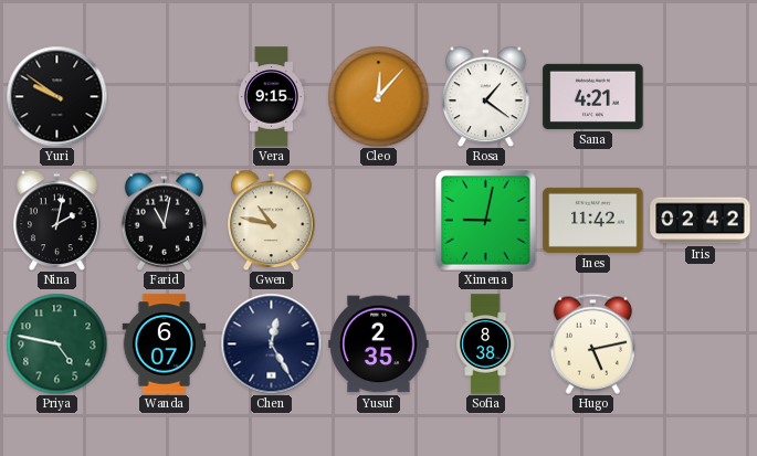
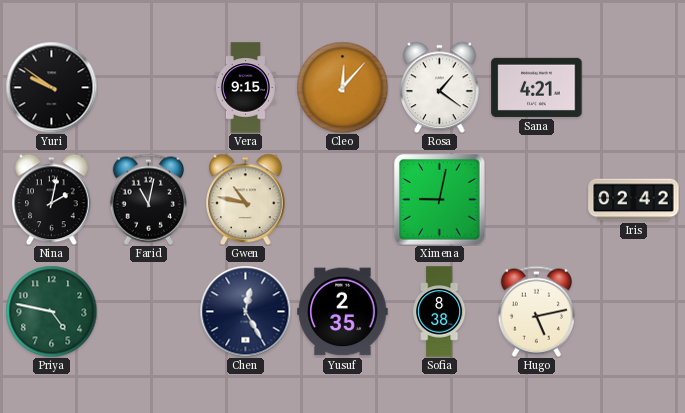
Ines: 11:42 -> none (593, 220)
Wanda: 6:07 -> none (165, 344)
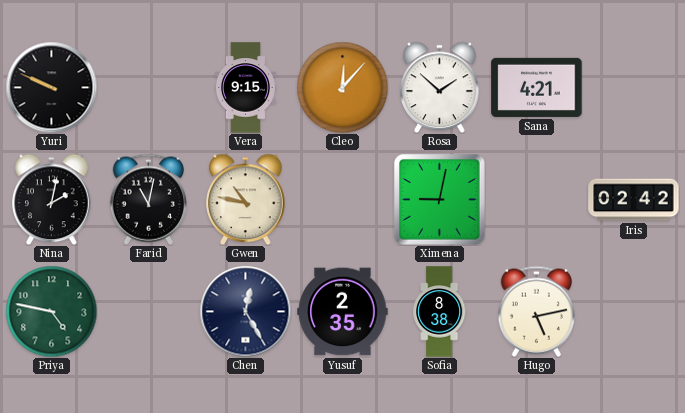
Yuri: 9:51 -> 9:49 (51, 87)
Rosa: 1:21 -> 1:52 (440, 87)
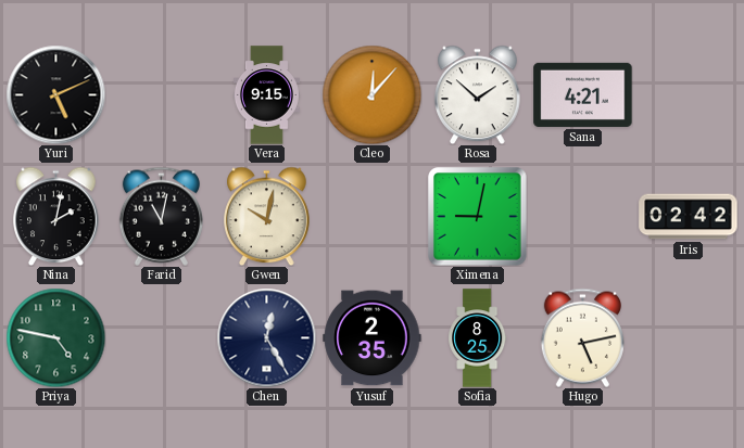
Yuri: 9:49 -> 5:11 (55, 94)
Gwen: 10:47 -> 10:02 (267, 216)
Sofia: 8:38 -> 8:25 (478, 338)
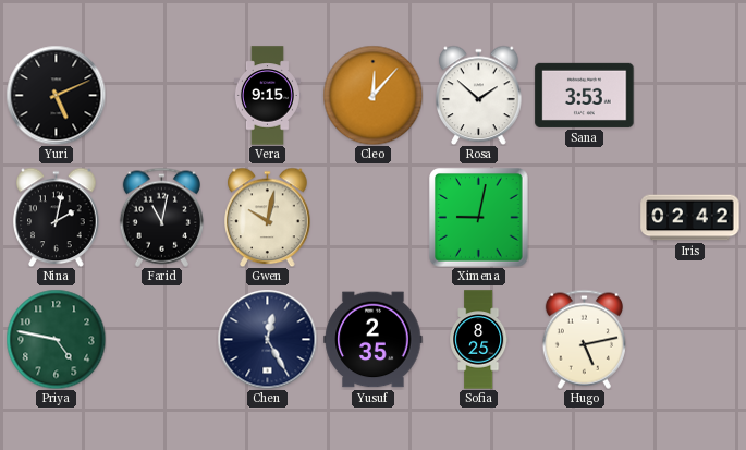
Sana: 4:21 -> 3:53 (585, 95)
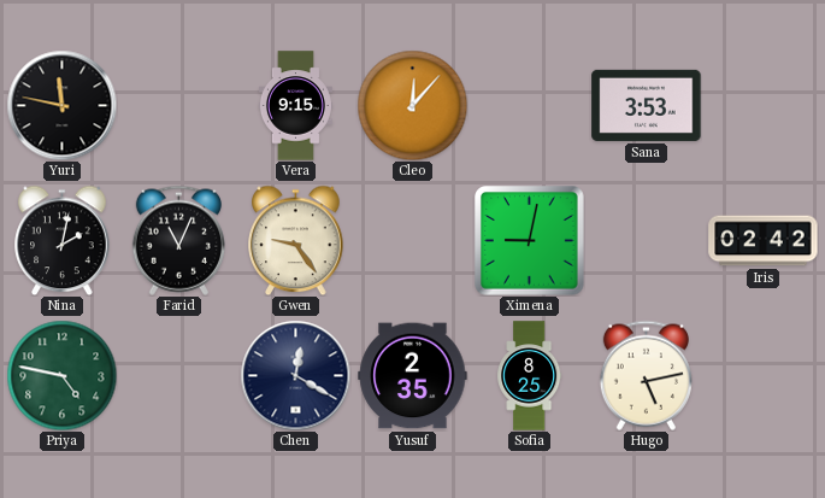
Yuri: 5:11 -> 11:47 (61, 105)
Rosa: 1:52 -> none (479, 95)
Farid: 11:02 -> 11:04 (178, 240)
Gwen: 10:02 -> 9:24 (296, 240)
Chen: 12:25 -> 12:20 (295, 375)
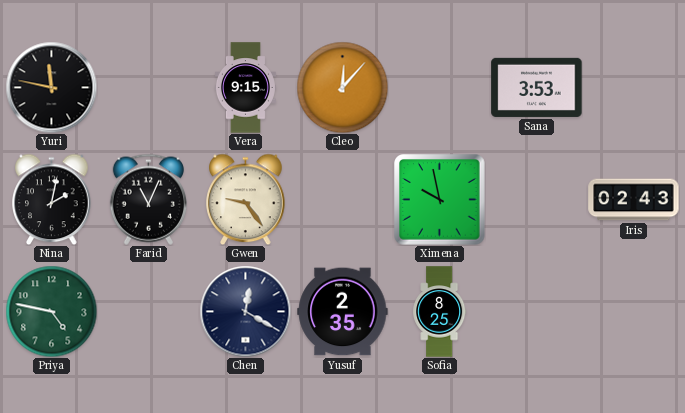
Ximena: 9:02 -> 9:58 (440, 200)
Iris: 02:42 -> 02:43 (634, 200)
Hugo: 5:13 -> none (646, 375)
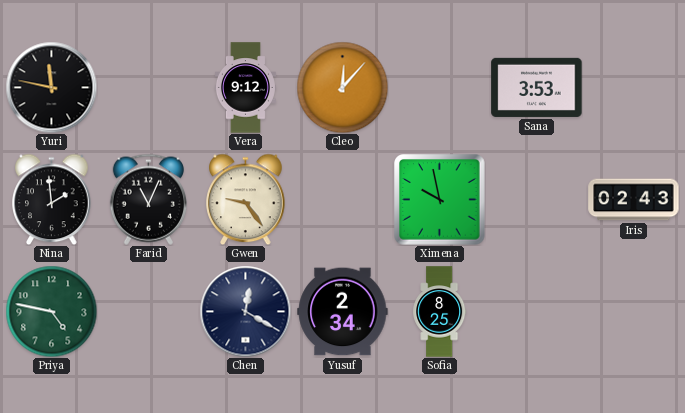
Vera: 9:15 -> 9:12 (245, 88)
Nina: 2:02 -> 1:59 (52, 199)
Yusuf: 2:35 -> 2:34 (343, 312)
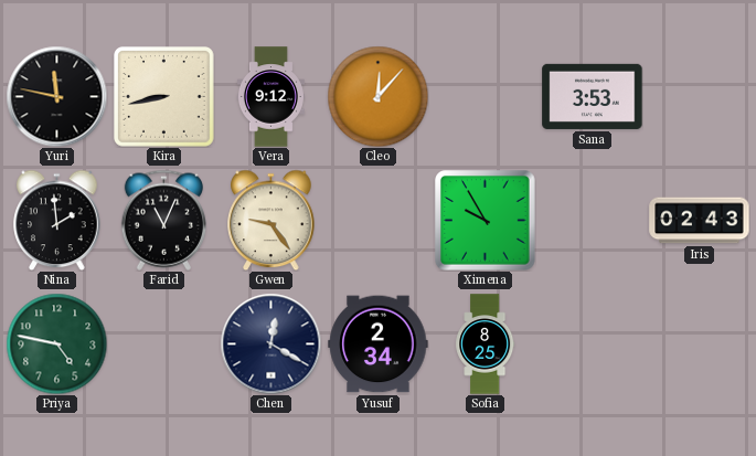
Kira: none -> 8:43 (164, 97)
Ximena: 9:58 -> 9:55 (486, 221)
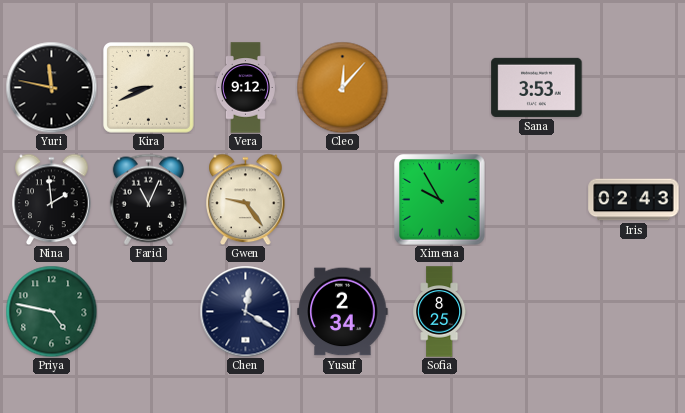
Kira: 8:43 -> 8:41 (149, 88)
